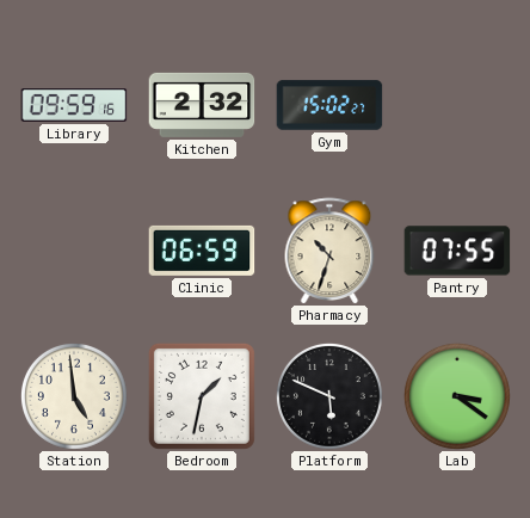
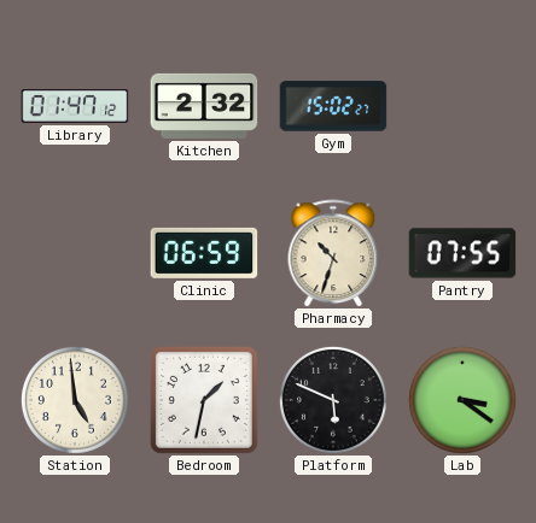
Library: 09:59 -> 01:47 (75, 107)
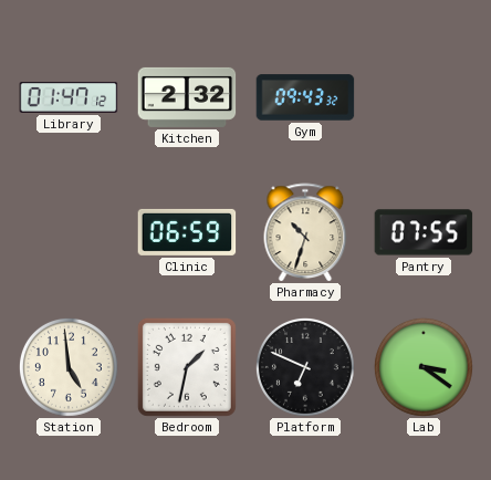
Gym: 15:02 -> 09:43 (305, 97)
Platform: 5:49 -> 6:49 (305, 367)
